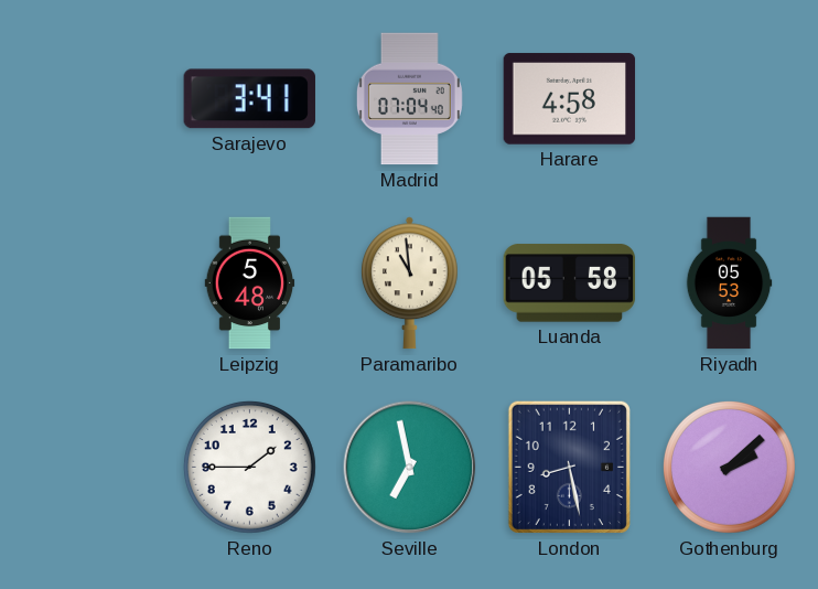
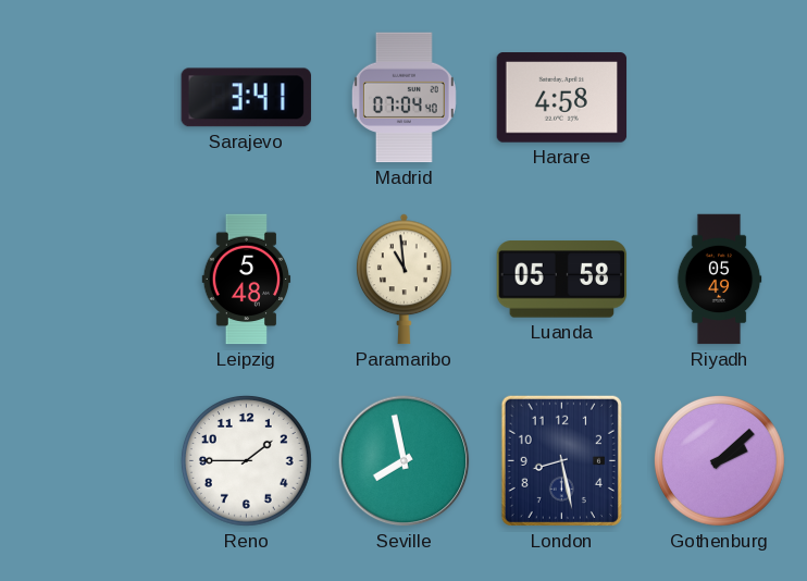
Riyadh: 05:53 -> 05:49 (719, 280)
Seville: 6:58 -> 7:58 (405, 461)
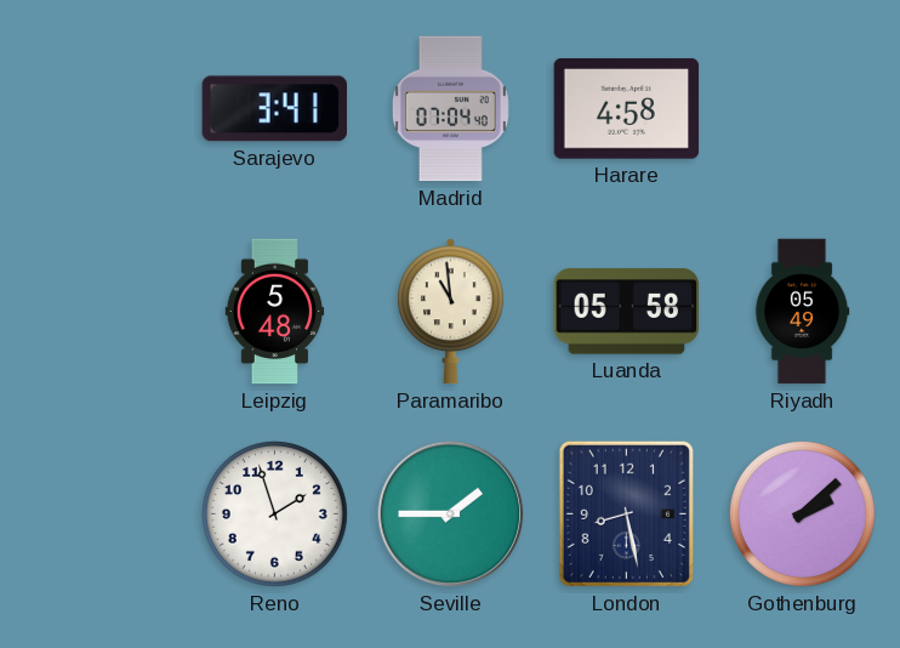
Reno: 1:45 -> 1:57 (275, 515)
Seville: 7:58 -> 1:45 (451, 515)
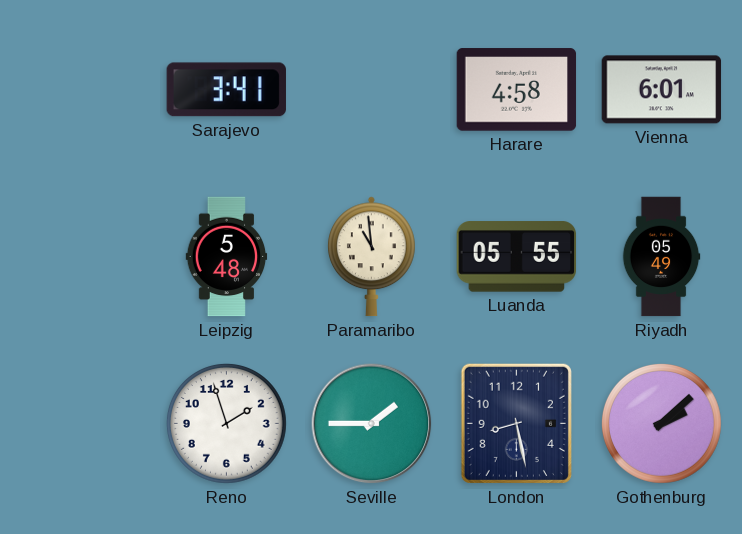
Madrid: 07:04 -> none (450, 109)
Vienna: none -> 6:01 (662, 90)
Luanda: 05:58 -> 05:55 (517, 257)
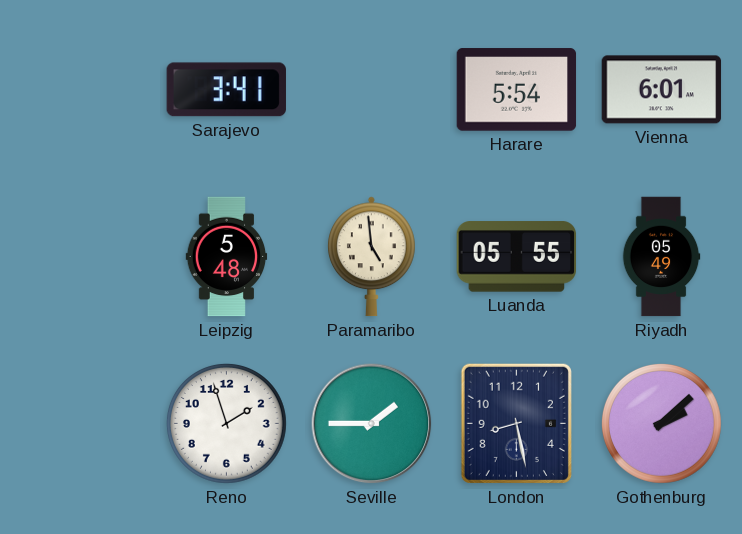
Harare: 4:58 -> 5:54 (517, 90)
Paramaribo: 10:59 -> 4:59 (371, 257)
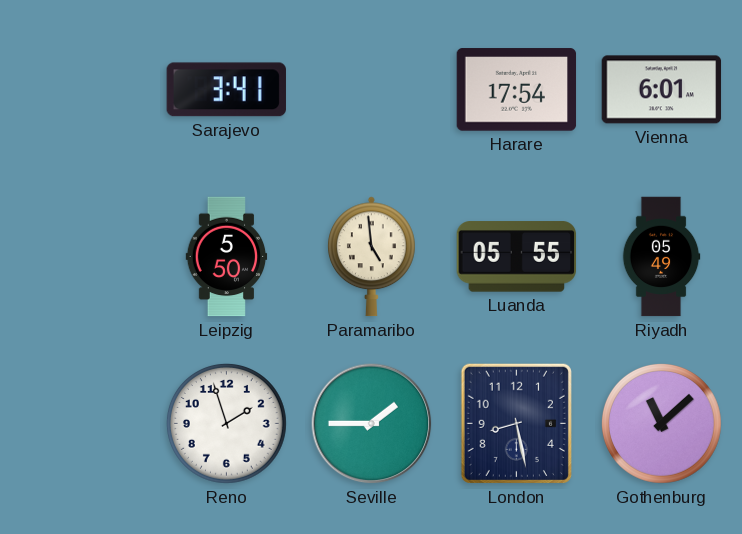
Harare: 5:54 -> 17:54 (517, 90)
Leipzig: 5:48 -> 5:50 (227, 257)
Gothenburg: 2:08 -> 11:08 (662, 424)
